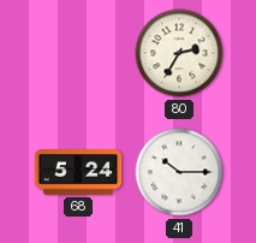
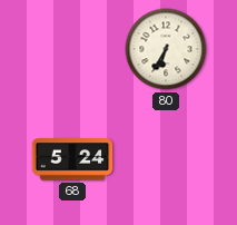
80: 2:35 -> 6:35 (166, 49)
41: 10:15 -> none (179, 172)
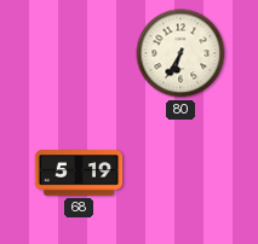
68: 5:24 -> 5:19 (79, 173)
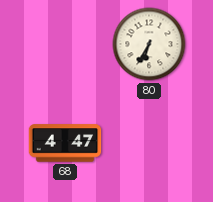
68: 5:19 -> 4:47 (65, 143)
